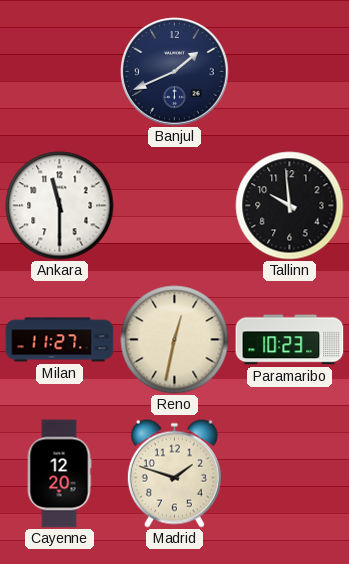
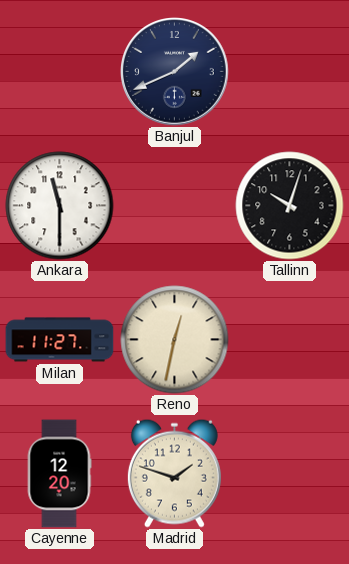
Tallinn: 9:59 -> 10:03 (290, 206)
Paramaribo: 10:23 -> none (290, 340)
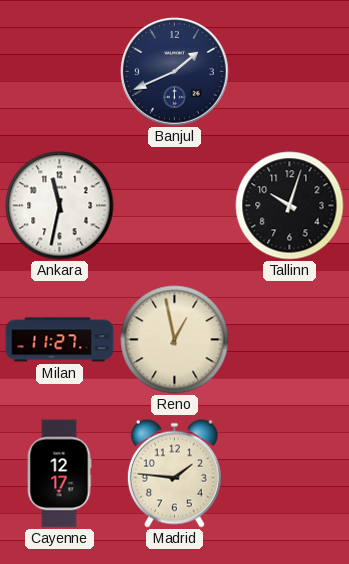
Ankara: 11:30 -> 11:32 (60, 206)
Reno: 12:32 -> 12:58 (175, 340)
Cayenne: 12:20 -> 12:17 (59, 474)
Madrid: 1:48 -> 1:46 (174, 473)
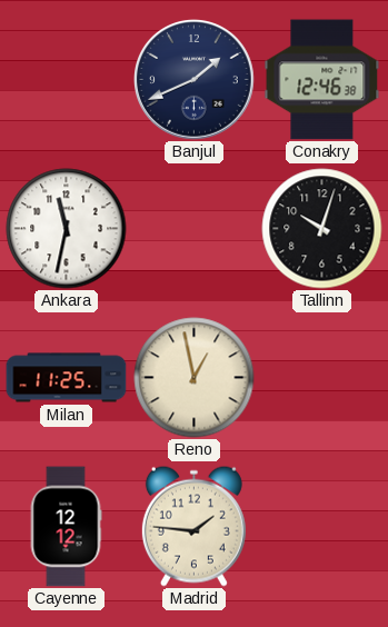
Conakry: none -> 12:46 (322, 80)
Milan: 11:27 -> 11:25 (67, 378)
Cayenne: 12:17 -> 12:12 (66, 527)
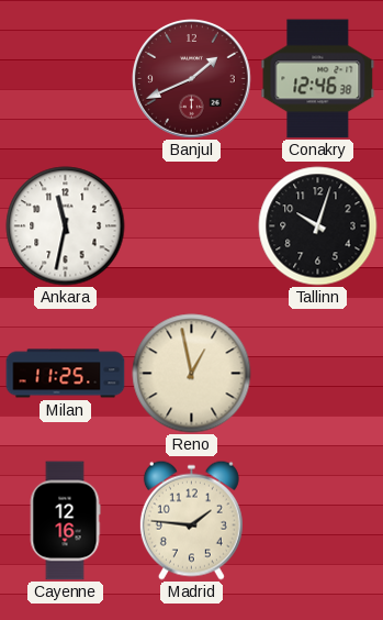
Banjul dial: navy -> burgundy (192, 79)
Cayenne: 12:12 -> 12:16 (65, 521)
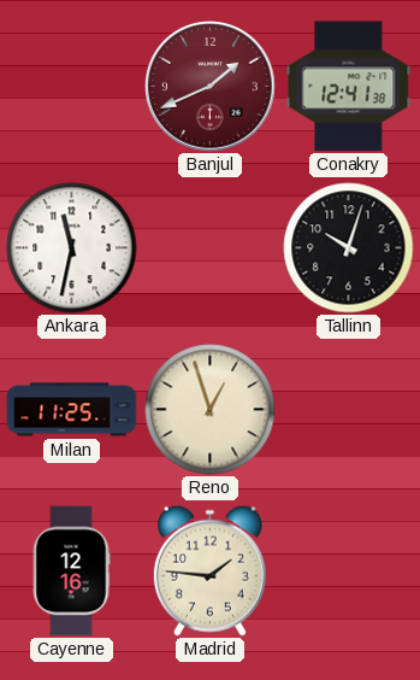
Conakry: 12:46 -> 12:41 (349, 87)
Reno: 12:58 -> 12:57 (211, 410)
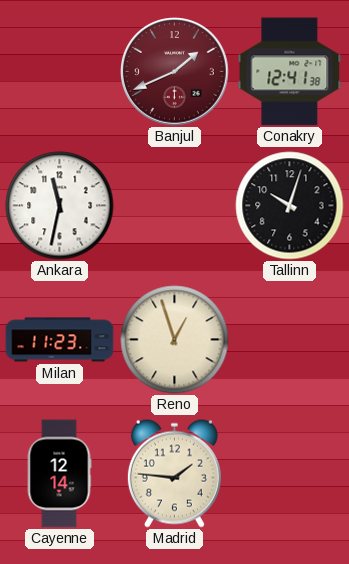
Milan: 11:25 -> 11:23 (60, 340)
Cayenne: 12:16 -> 12:14 (59, 474)
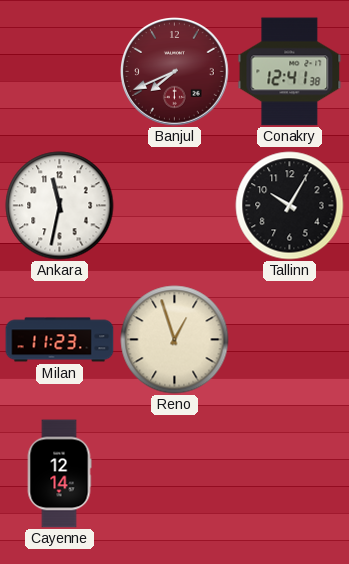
Banjul: 1:41 -> 7:41 (175, 72)
Tallinn: 10:03 -> 10:05 (290, 206)
Madrid: 1:46 -> none (174, 473)
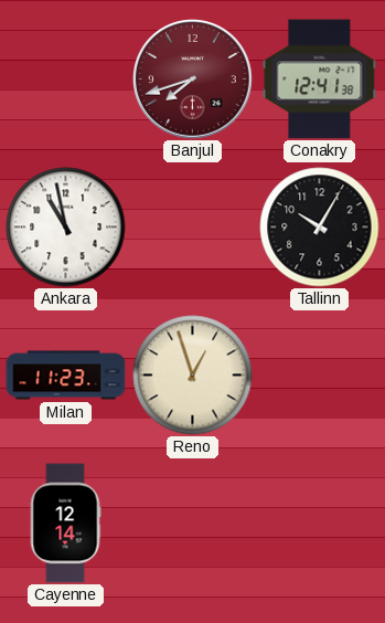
Banjul: 7:41 -> 7:42 (193, 80)
Ankara: 11:32 -> 10:58 (66, 228)
